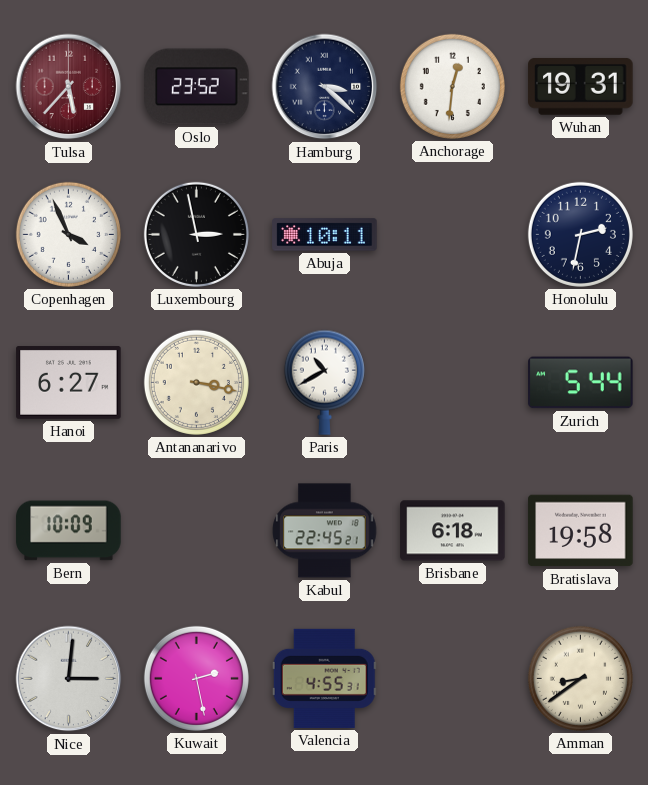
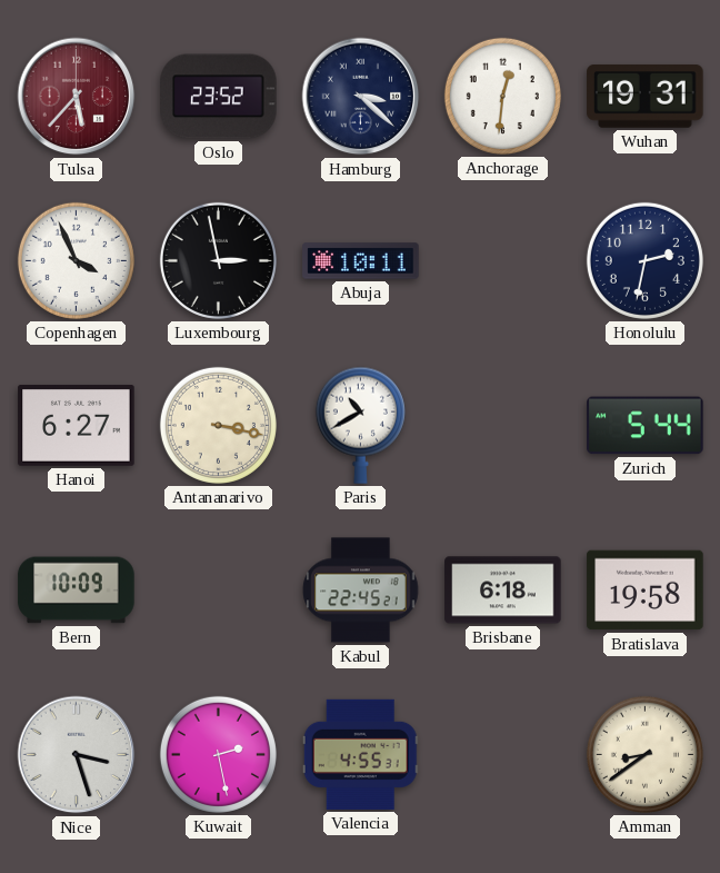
Nice: 3:01 -> 3:27 (77, 755)
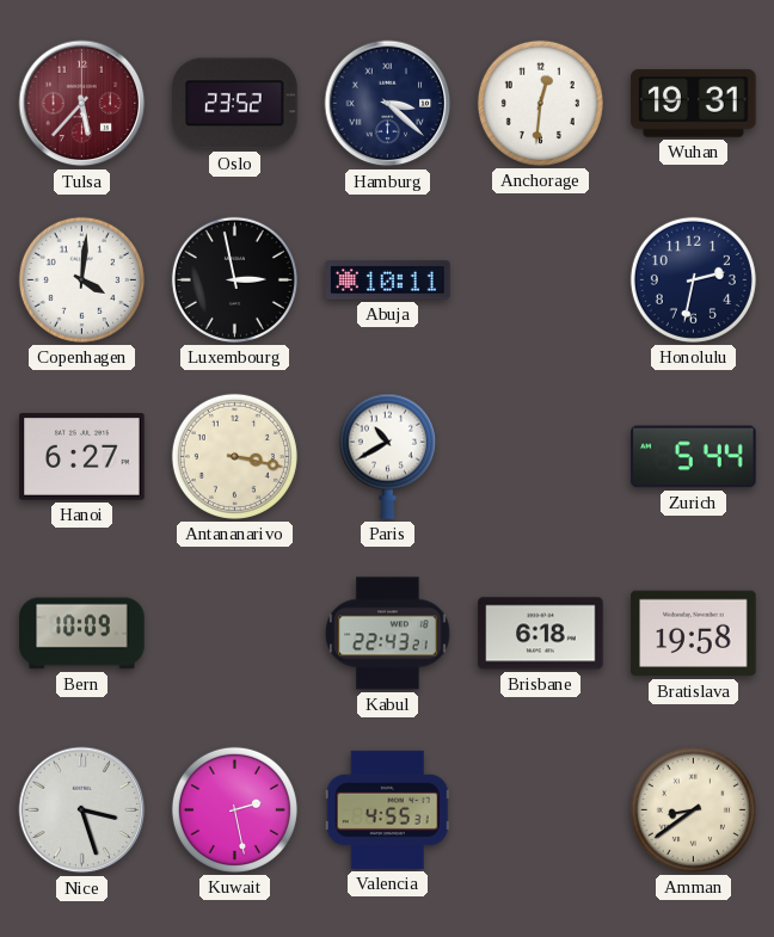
Copenhagen: 3:56 -> 4:01 (81, 279)
Kabul: 22:45 -> 22:43 (388, 634)
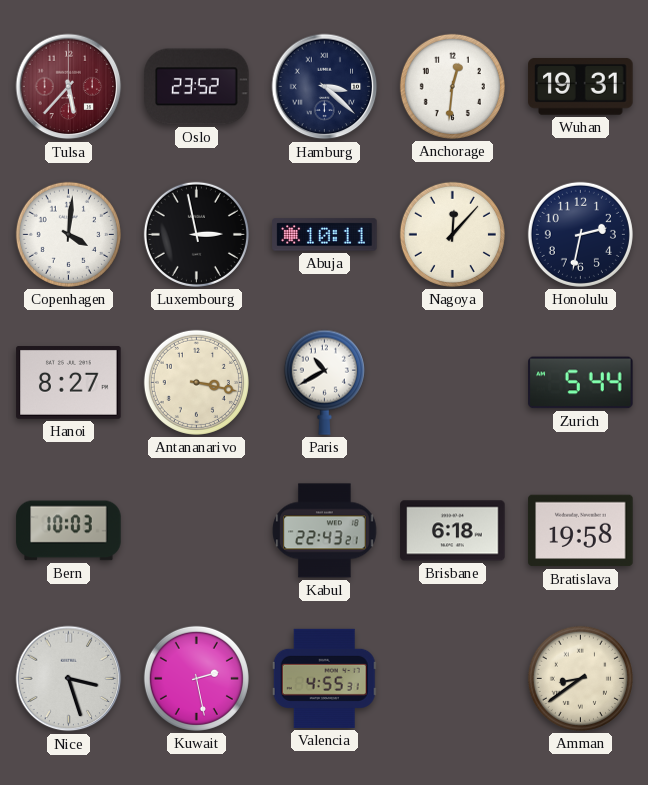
Nagoya: none -> 12:07 (452, 234)
Hanoi: 6:27 -> 8:27 (69, 383)
Bern: 10:09 -> 10:03 (69, 531)
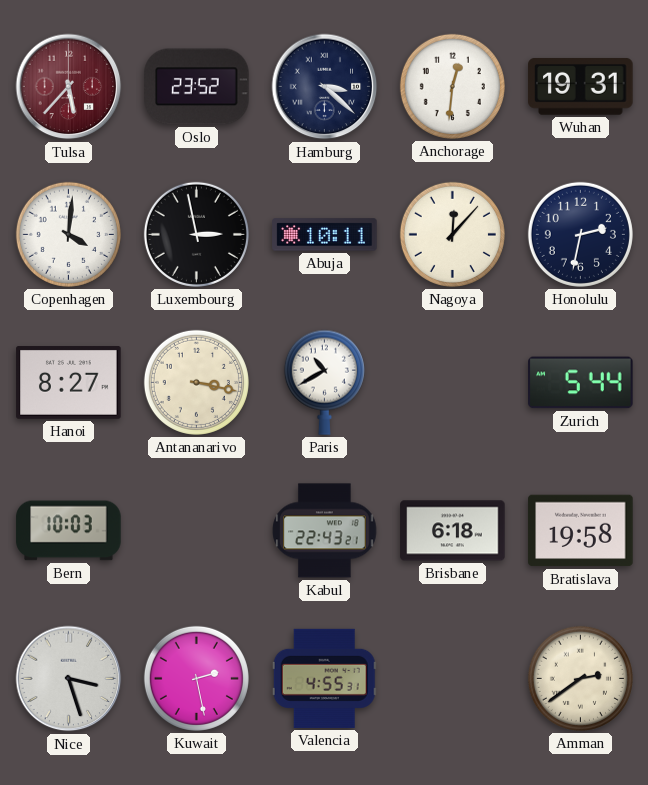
Amman: 8:39 -> 2:39 (580, 678)
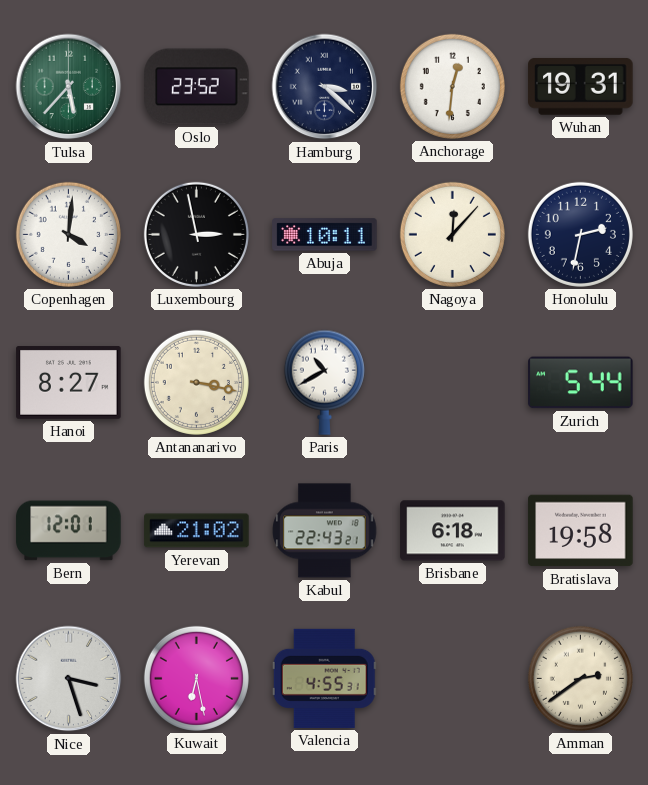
Tulsa dial: burgundy -> green (69, 87)
Bern: 10:03 -> 12:01 (69, 531)
Yerevan: none -> 21:02 (197, 531)
Kuwait: 2:28 -> 6:28 (196, 678)
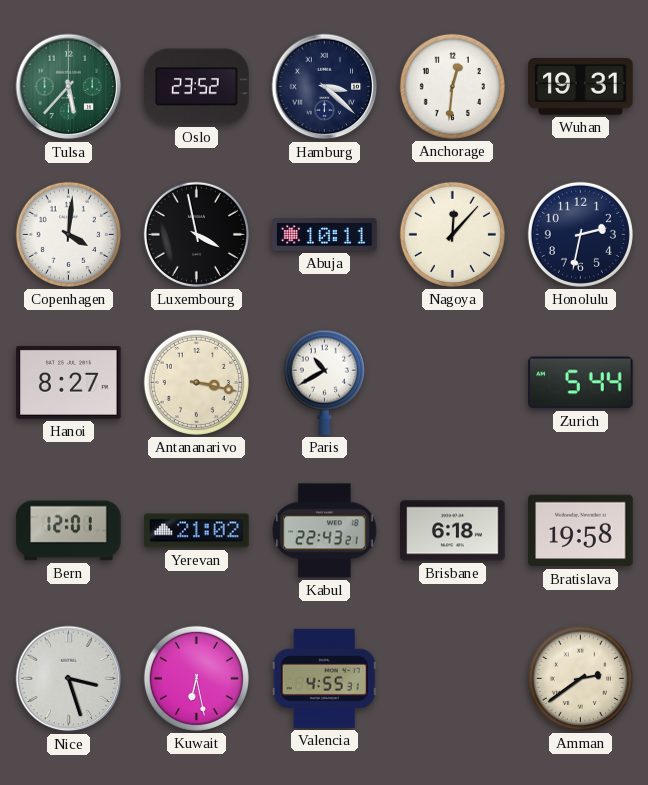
Luxembourg: 2:58 -> 3:58 (196, 234)
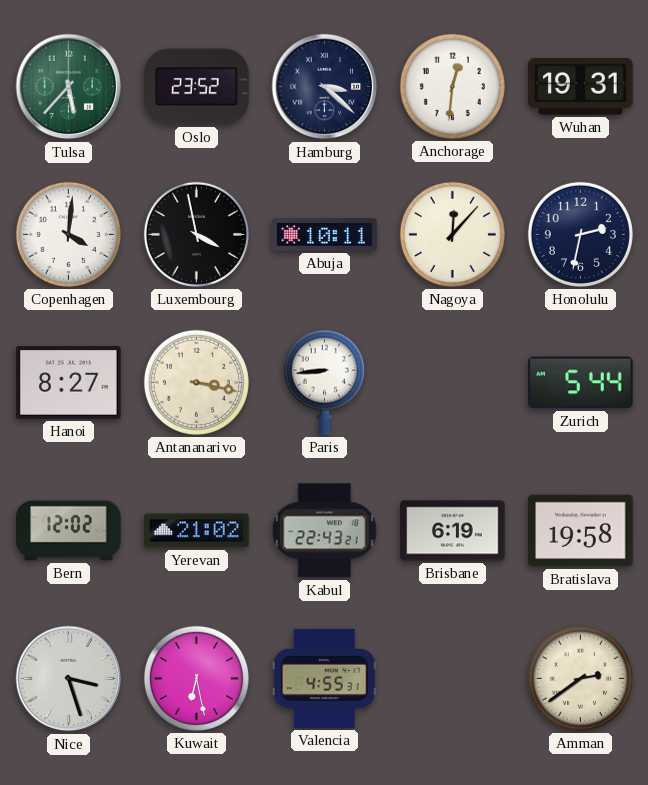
Paris: 10:40 -> 8:44 (324, 382)
Bern: 12:01 -> 12:02 (69, 531)
Brisbane: 6:18 -> 6:19 (453, 531)
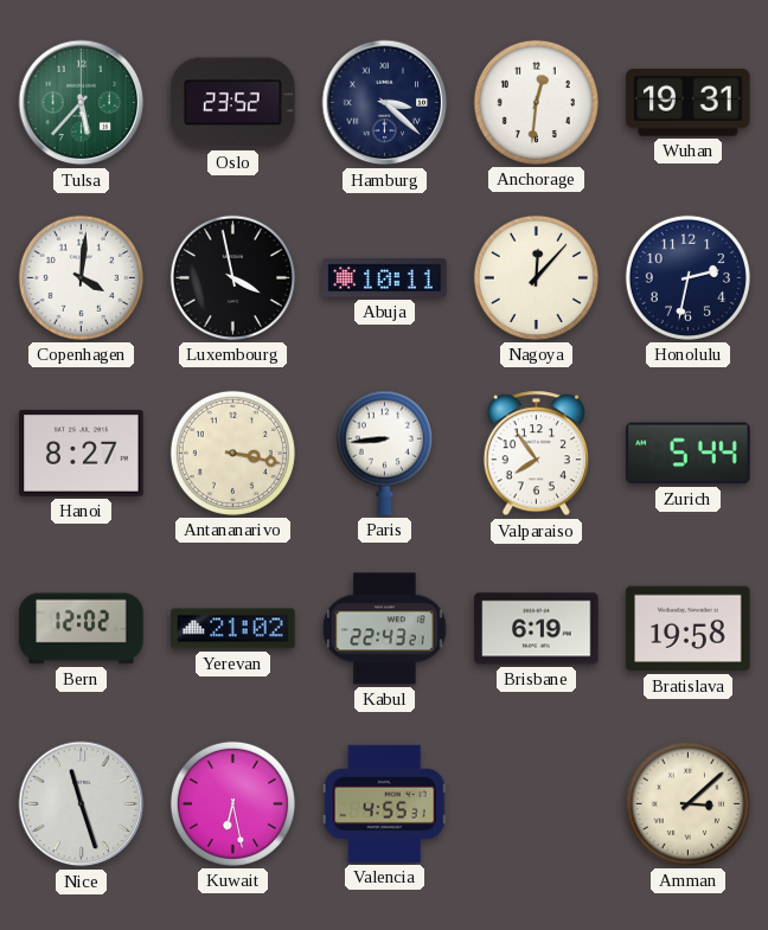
Valparaiso: none -> 7:54 (536, 454)
Nice: 3:27 -> 11:27 (82, 804)
Amman: 2:39 -> 3:08 (687, 803)
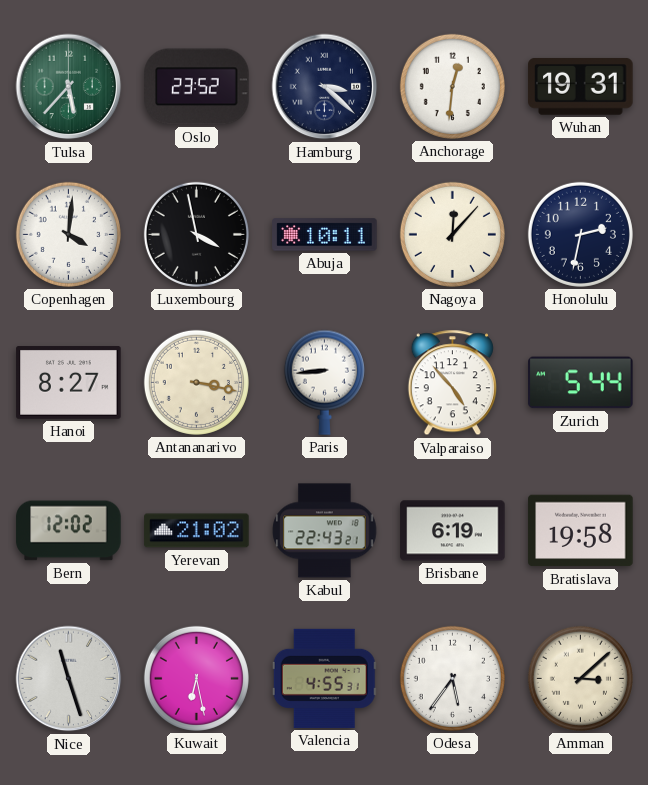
Valparaiso: 7:54 -> 4:53 (452, 383)
Odesa: none -> 5:36 (452, 678)
